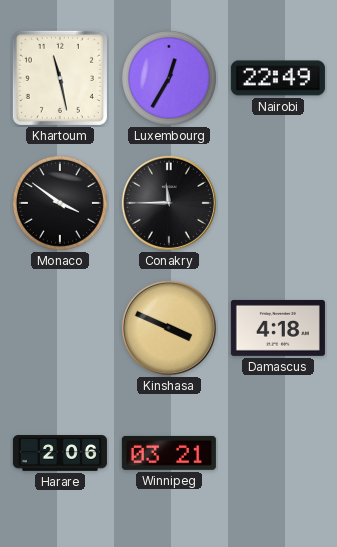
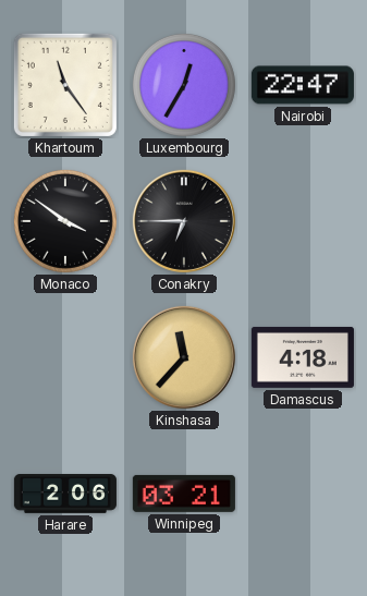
Khartoum: 11:28 -> 11:24 (65, 85)
Nairobi: 22:49 -> 22:47 (303, 85)
Conakry: 11:45 -> 6:45 (184, 221)
Kinshasa: 3:49 -> 11:37 (184, 357)
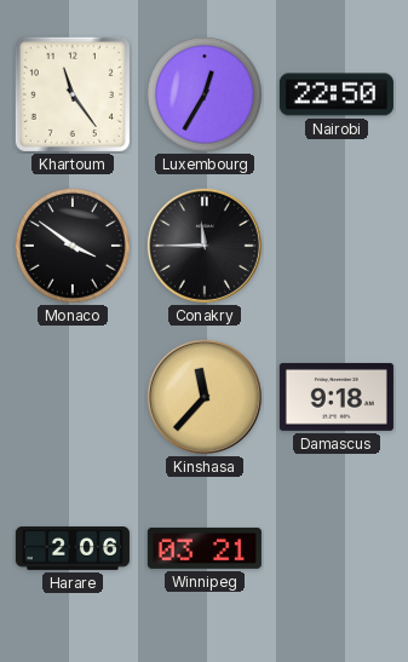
Nairobi: 22:47 -> 22:50 (337, 94)
Conakry: 6:45 -> 11:45 (205, 246)
Damascus: 4:18 -> 9:18 (337, 397)
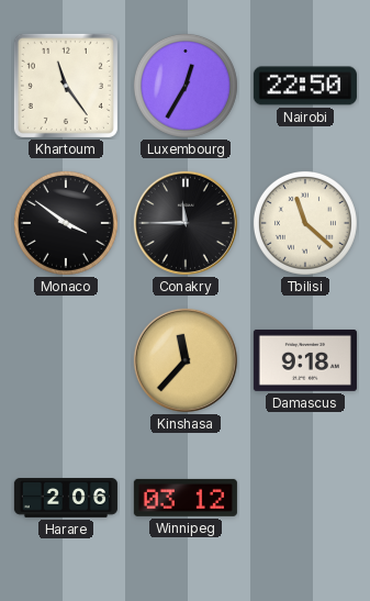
Tbilisi: none -> 11:22 (305, 223)
Winnipeg: 03:21 -> 03:12 (186, 498)
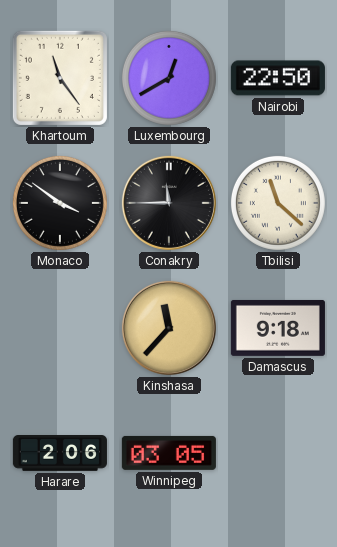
Luxembourg: 12:35 -> 12:40 (169, 78)
Winnipeg: 03:12 -> 03:05 (169, 453)
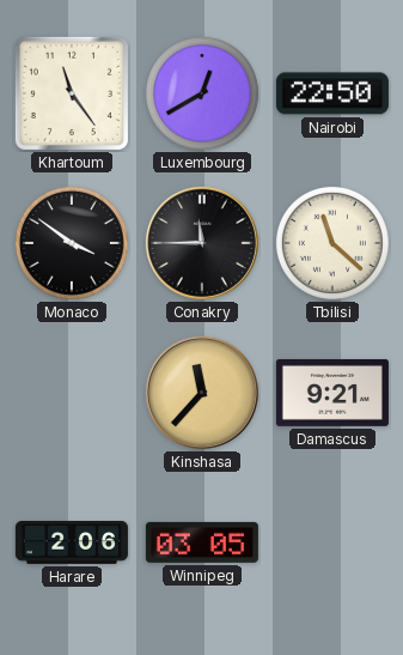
Damascus: 9:18 -> 9:21 (332, 393)
